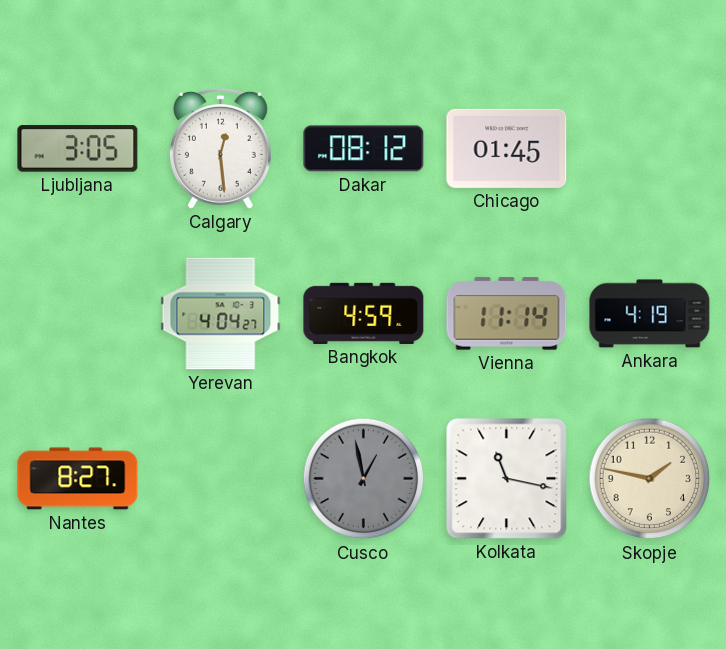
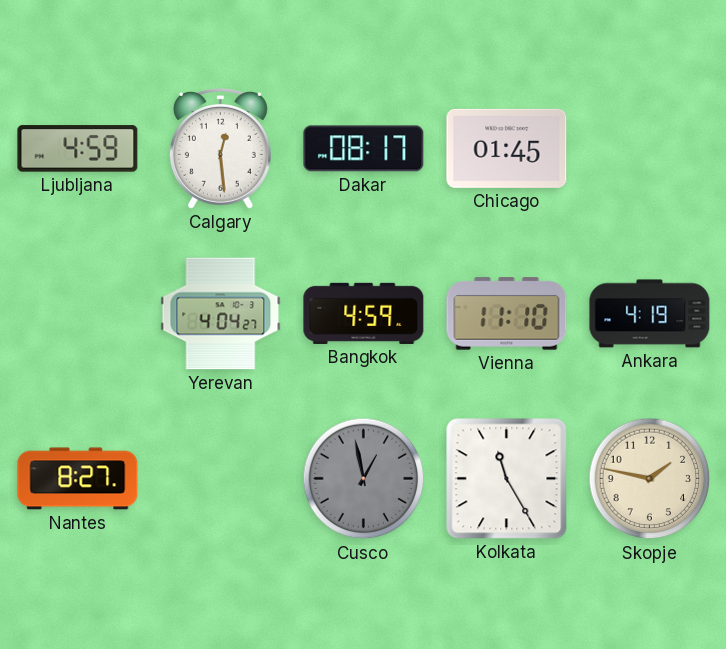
Ljubljana: 3:05 -> 4:59 (78, 149)
Dakar: 08:12 -> 08:17 (364, 149)
Vienna: 11:14 -> 11:10 (507, 314)
Kolkata: 11:17 -> 11:25 (507, 479)
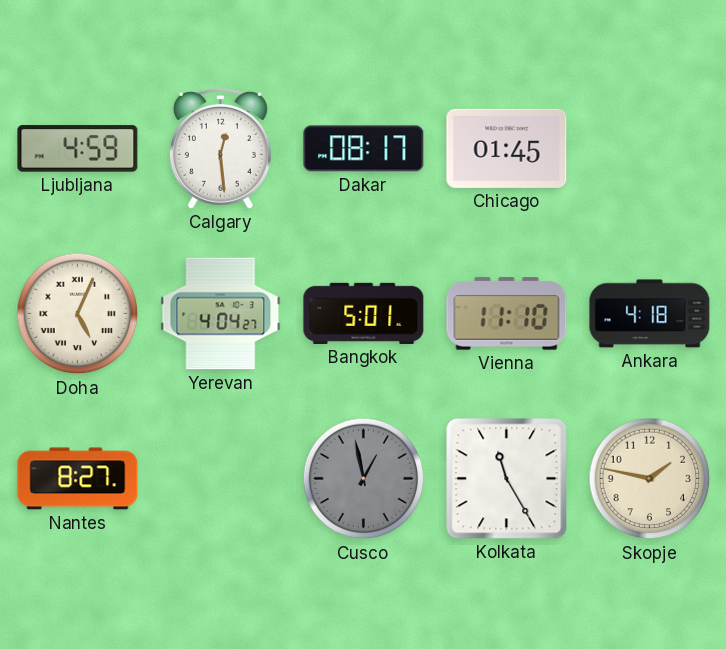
Doha: none -> 5:04 (78, 314)
Bangkok: 4:59 -> 5:01 (364, 313)
Ankara: 4:19 -> 4:18 (650, 314)
